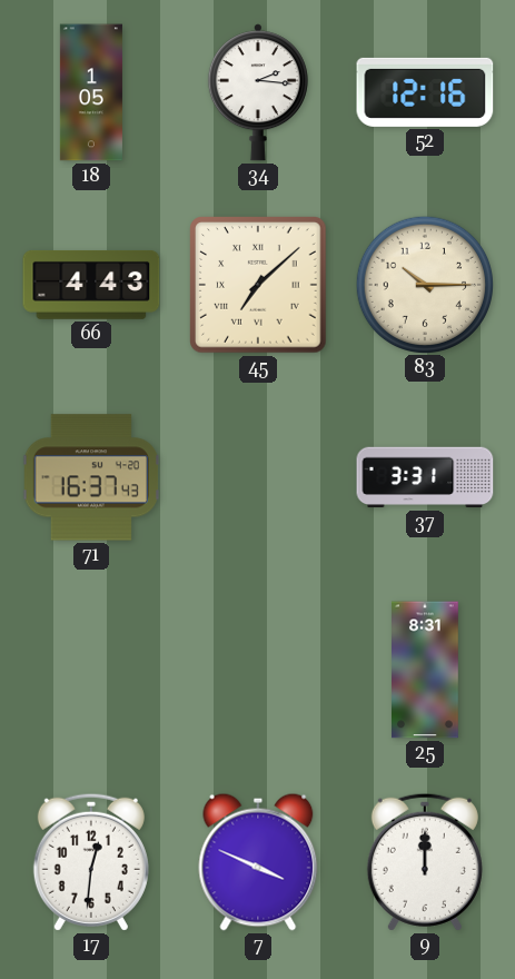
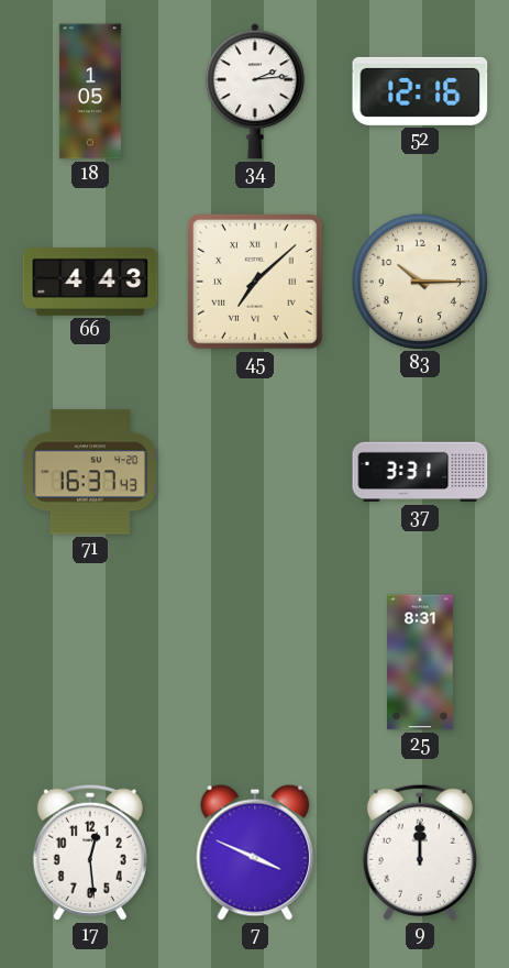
34: 2:16 -> 2:14 (255, 91)
17: 12:31 -> 12:29 (90, 853)
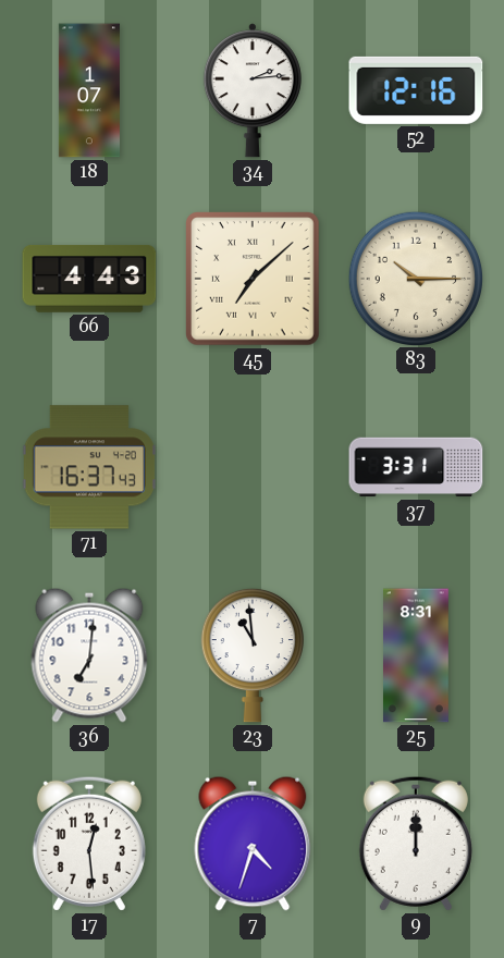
18: 1:05 -> 1:07 (89, 90)
36: none -> 7:01 (89, 655)
23: none -> 10:59 (253, 655)
7: 3:49 -> 4:33 (253, 844)
